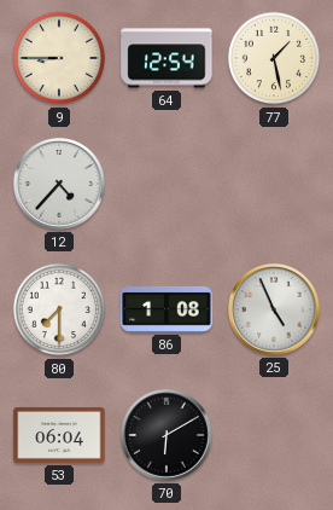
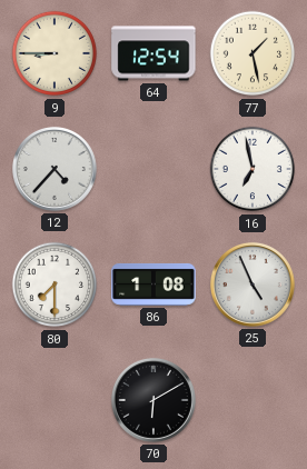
16: none -> 6:58 (252, 169)
53: 06:04 -> none (59, 435)
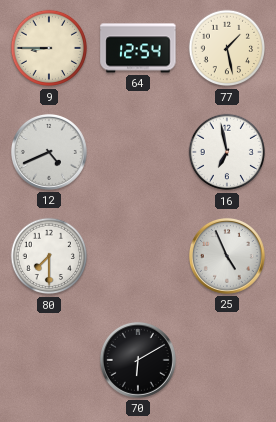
12: 4:37 -> 4:41 (49, 152)
86: 1:08 -> none (153, 285)
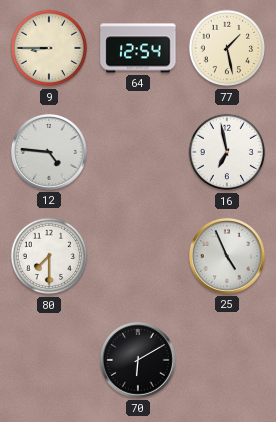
12: 4:41 -> 4:46 (49, 152)
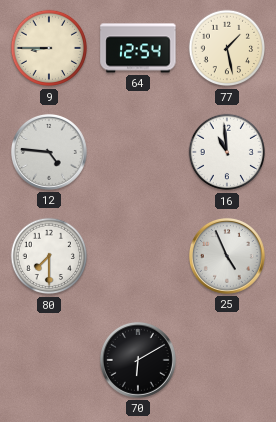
16: 6:58 -> 10:59 (227, 152)
